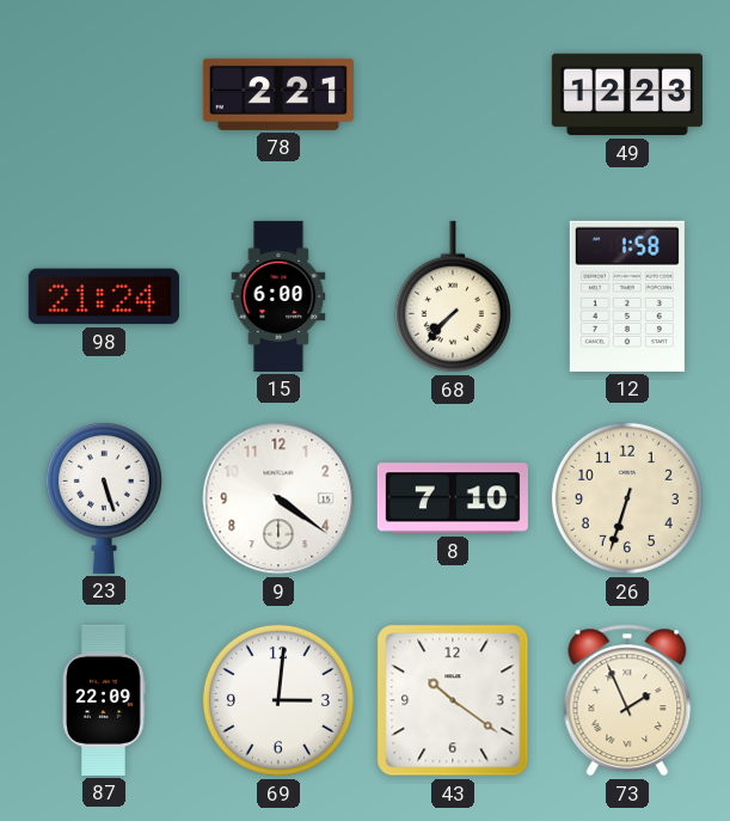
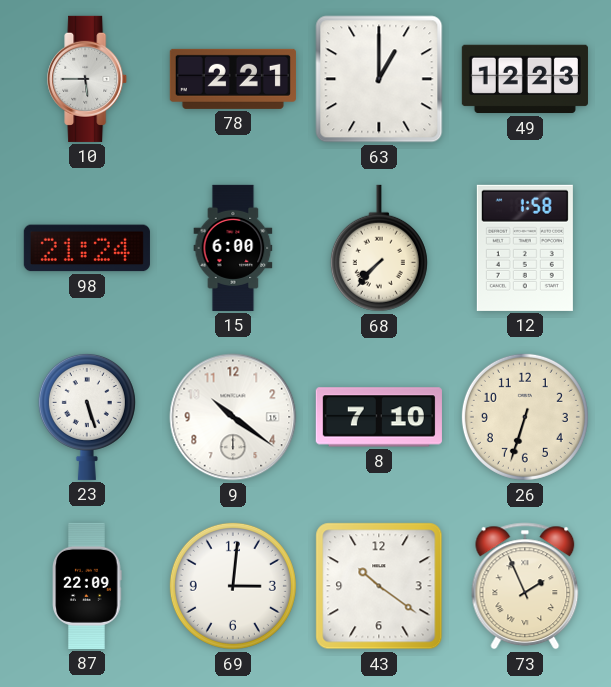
10: none -> 5:45 (88, 79)
63: none -> 1:00 (379, 79)
9: 4:21 -> 10:21 (233, 417)
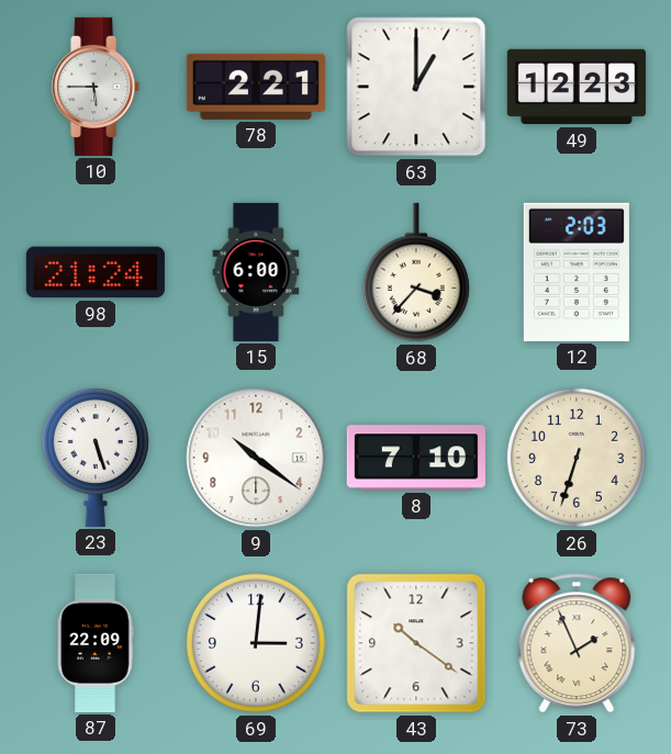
68: 7:37 -> 3:37 (416, 272)
12: 1:58 -> 2:03 (577, 272)
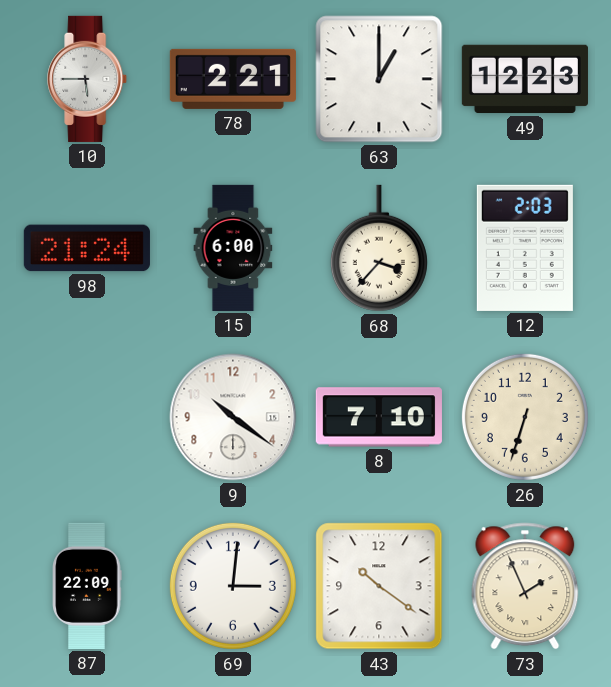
23: 5:27 -> none (96, 457)
